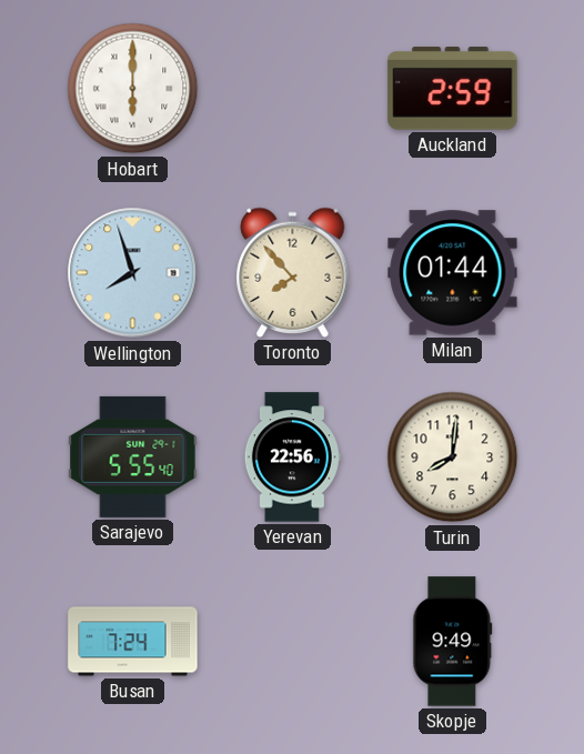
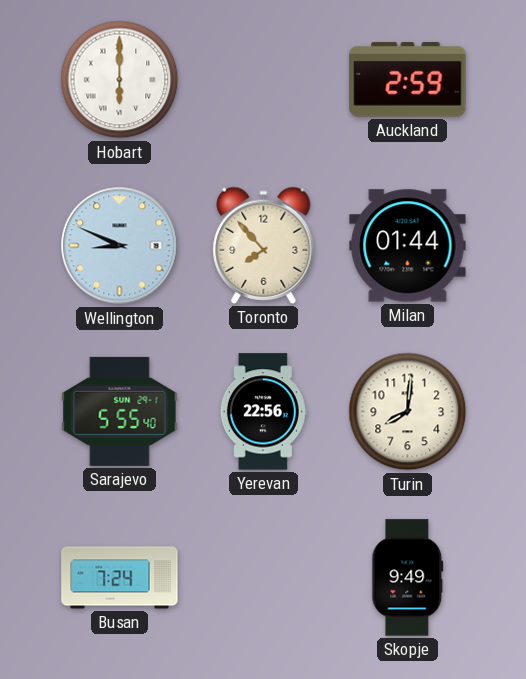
Wellington: 7:57 -> 8:49 (120, 246)
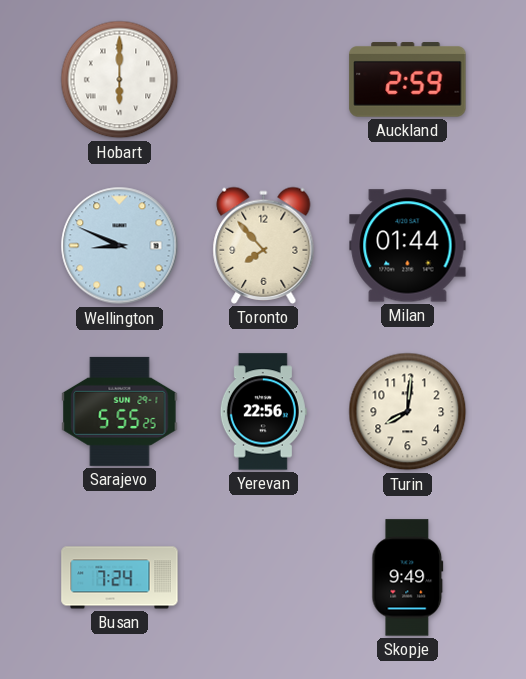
Sarajevo: 5:55:40 -> 5:55:25 (120, 411)
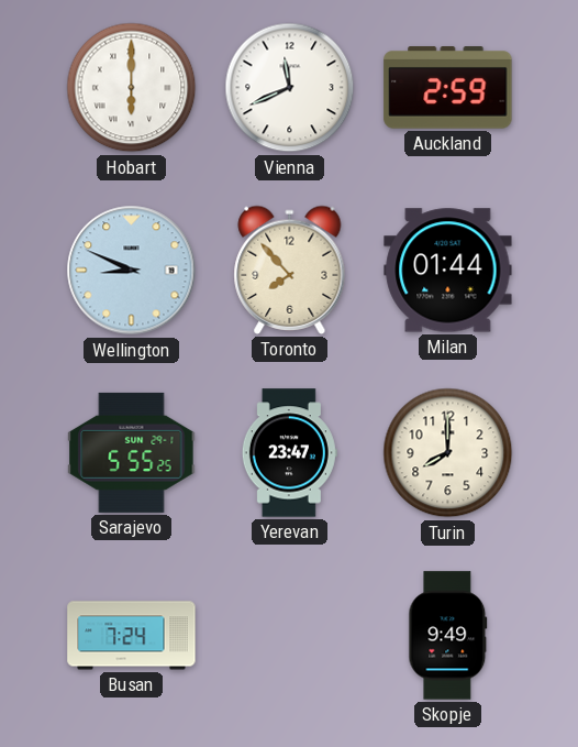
Vienna: none -> 11:41 (290, 88)
Yerevan: 22:56 -> 23:47 (289, 453)
Turin: 8:01 -> 8:00 (448, 453)
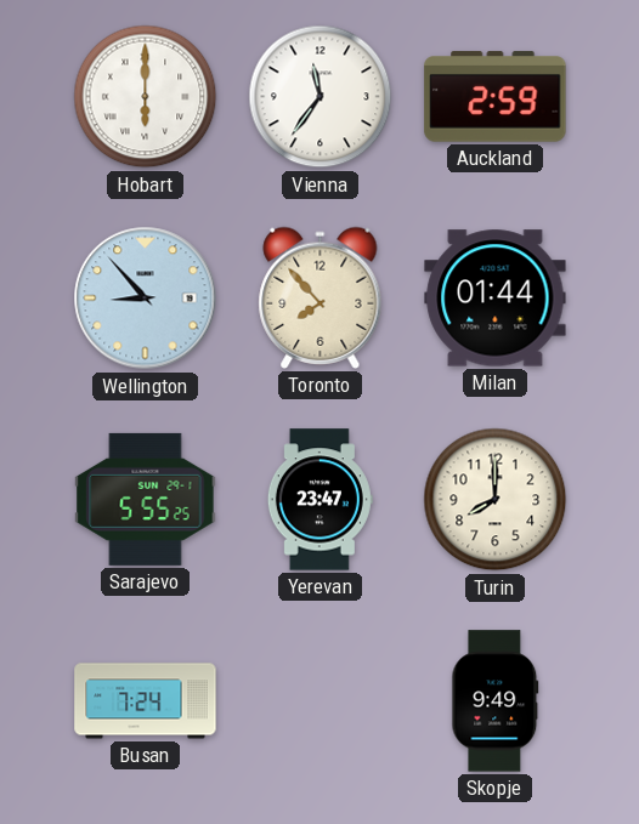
Vienna: 11:41 -> 11:36 (321, 97)
Wellington: 8:49 -> 8:53 (146, 299)
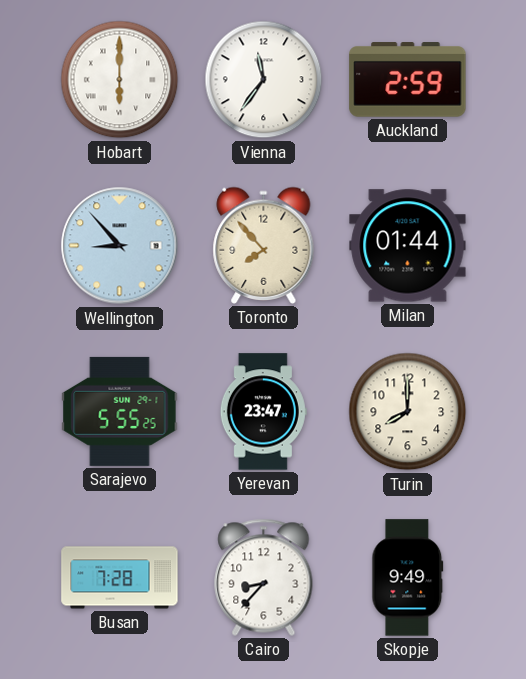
Busan: 7:24 -> 7:28 (120, 578)
Cairo: none -> 8:37 (264, 577)
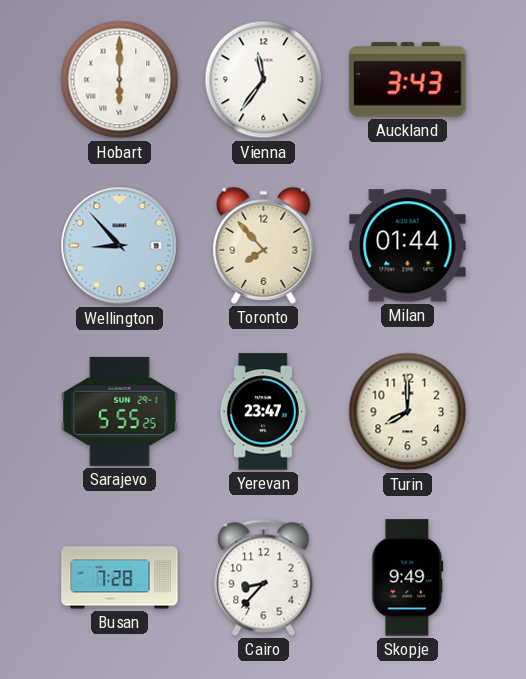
Auckland: 2:59 -> 3:43 (408, 80)
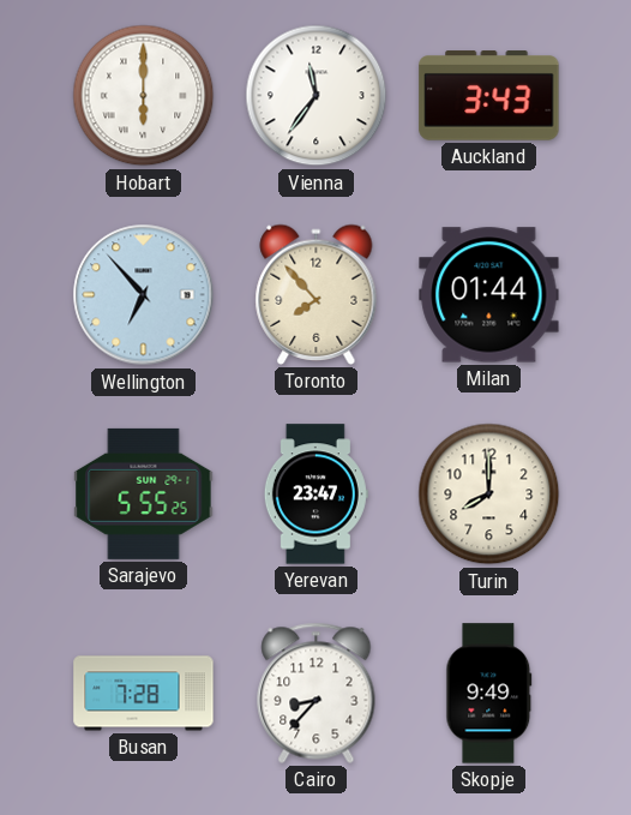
Wellington: 8:53 -> 6:53 (144, 295)
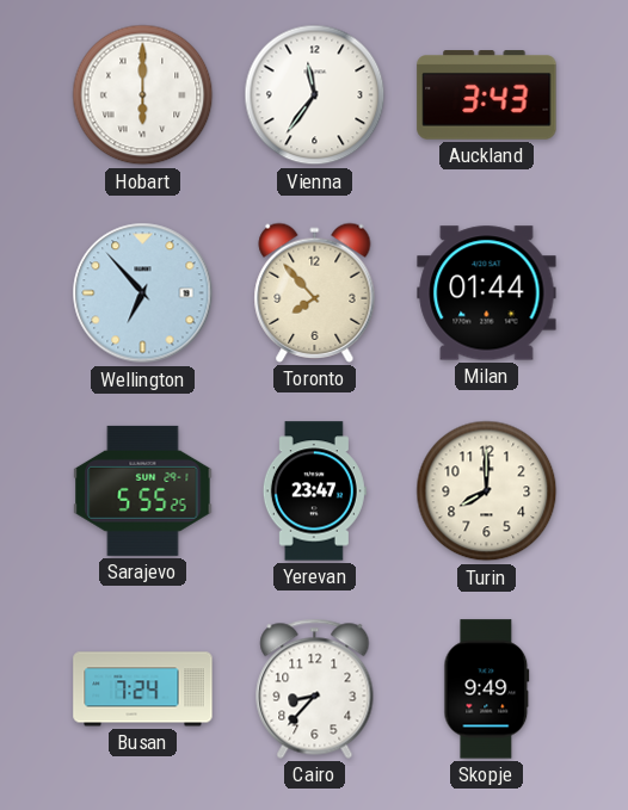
Busan: 7:28 -> 7:24 (143, 690)
